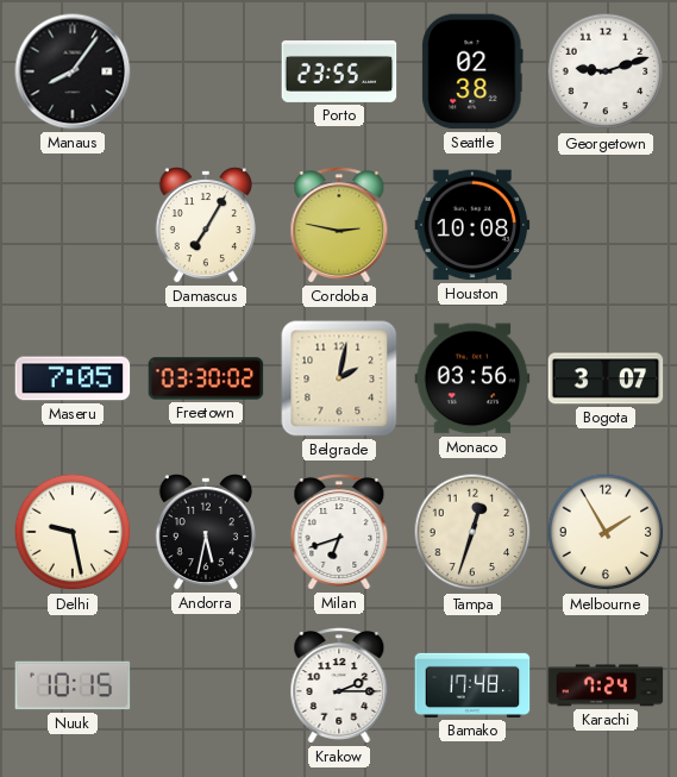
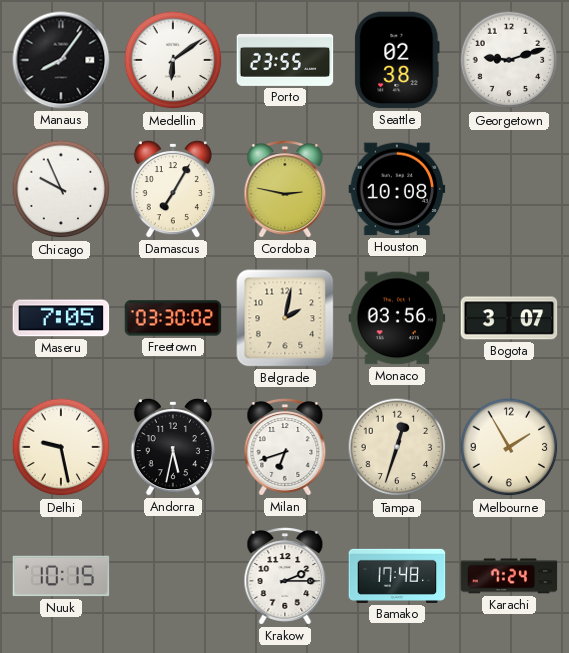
Medellin: none -> 6:09 (173, 60)
Chicago: none -> 9:56 (61, 189)
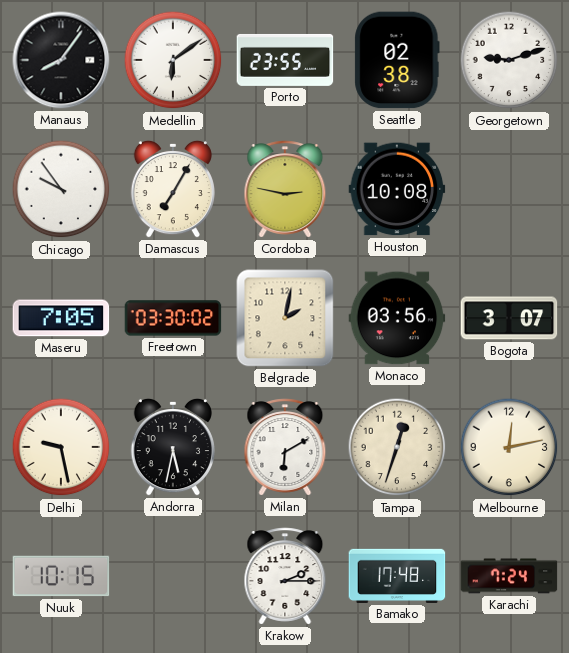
Chicago: 9:56 -> 9:54 (61, 189)
Milan: 6:42 -> 6:10 (285, 447)
Melbourne: 1:55 -> 12:13 (509, 447)
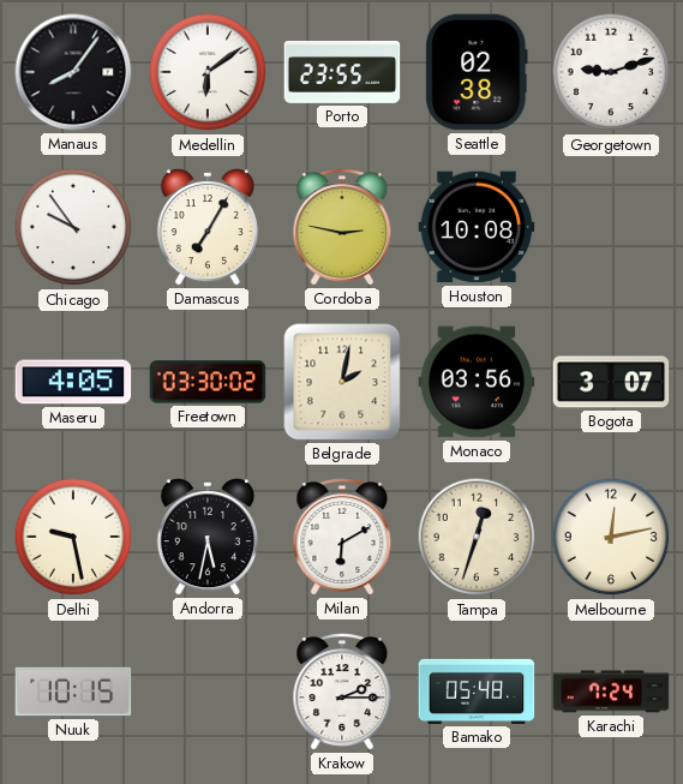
Maseru: 7:05 -> 4:05 (73, 382)
Bamako: 17:48 -> 05:48 (477, 692)
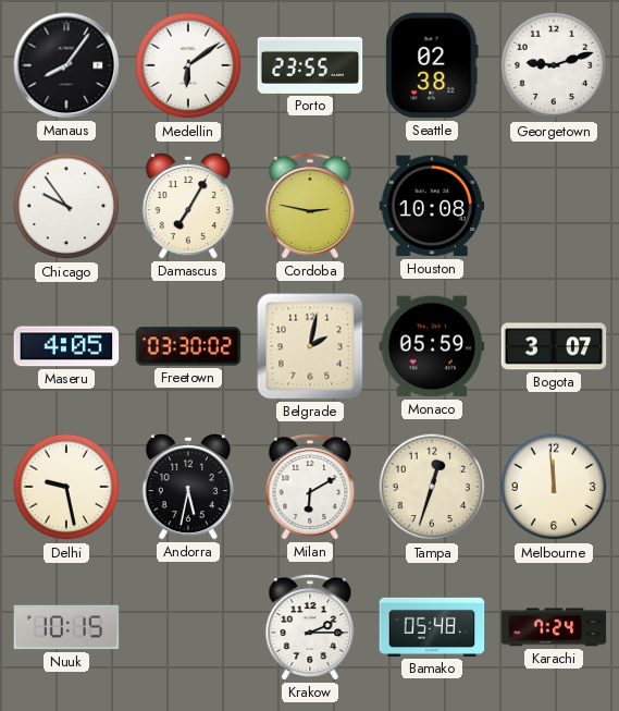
Monaco: 03:56 -> 05:59 (432, 346)
Melbourne: 12:13 -> 11:59 (554, 487)
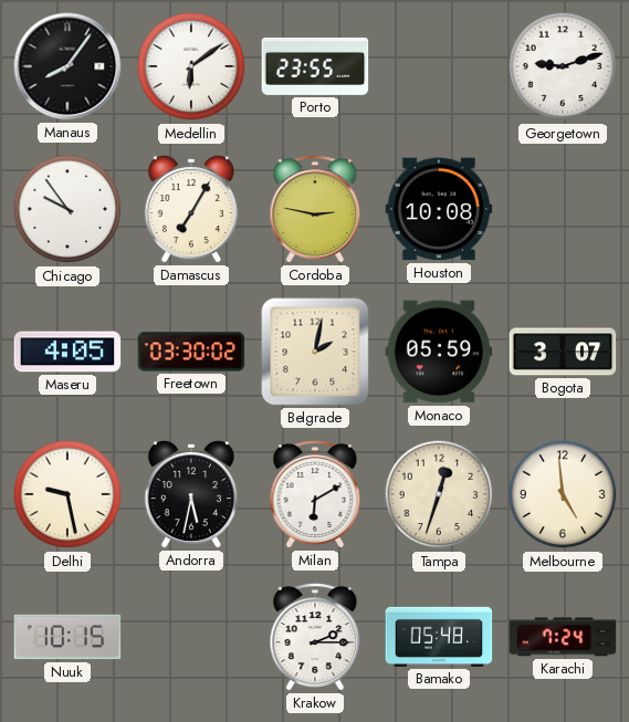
Seattle: 02:38 -> none (432, 65)
Melbourne: 11:59 -> 4:59 (563, 494)
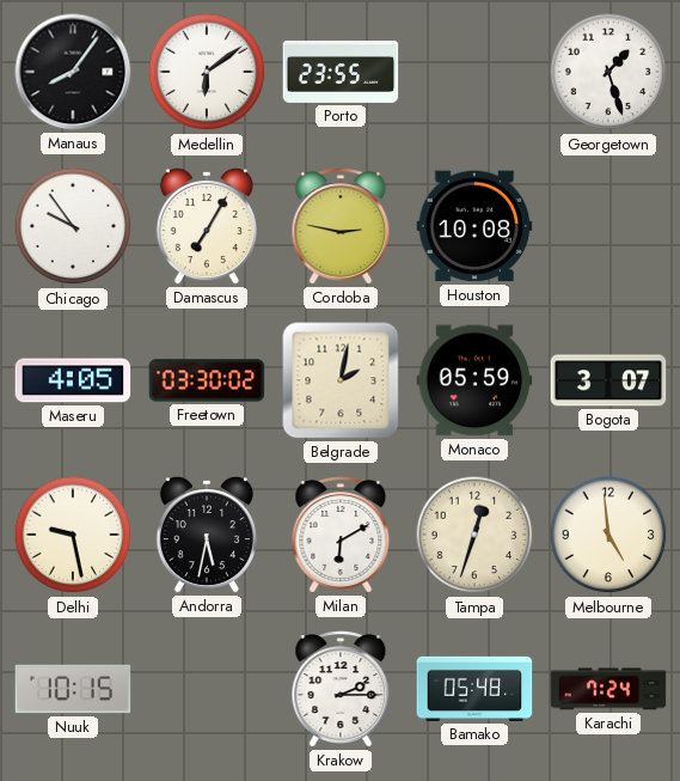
Georgetown: 9:12 -> 1:27 (608, 72)
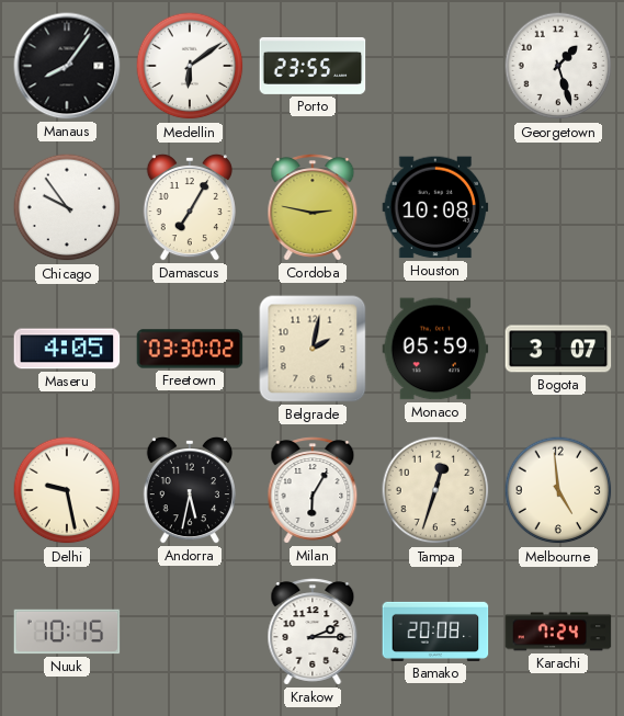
Milan: 6:10 -> 6:05 (313, 490)
Bamako: 05:48 -> 20:08 (435, 632)
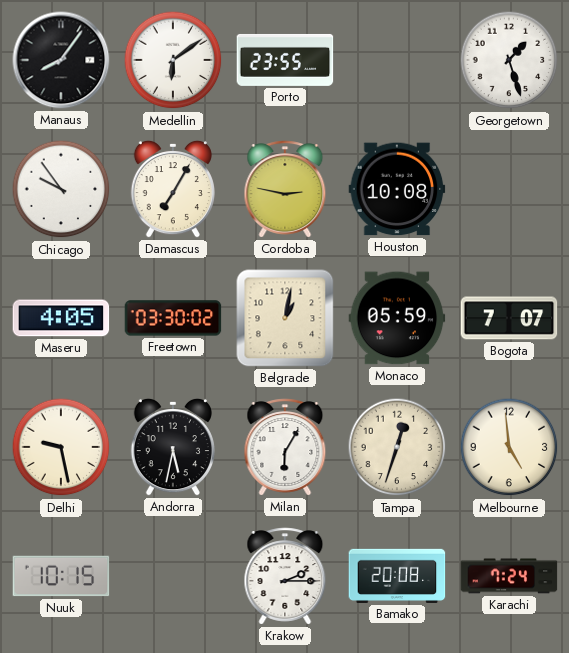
Belgrade: 2:02 -> 1:02 (285, 318)
Bogota: 3:07 -> 7:07 (509, 318)
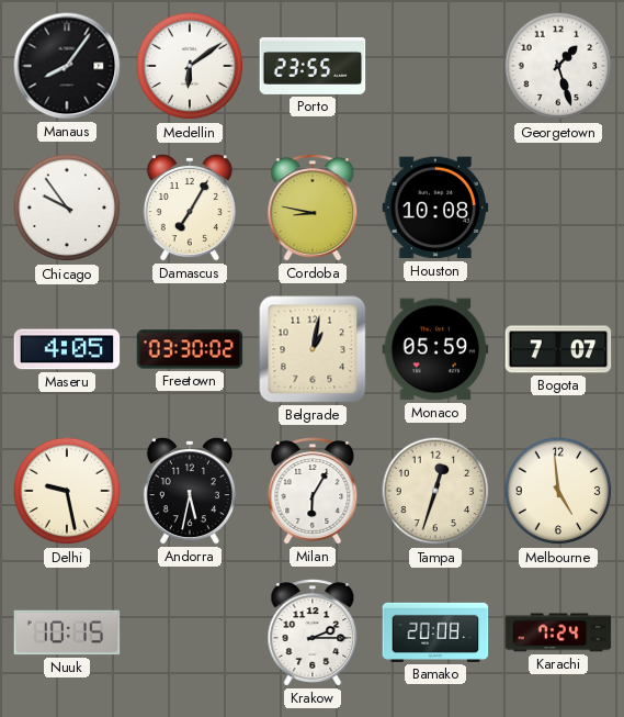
Cordoba: 2:47 -> 8:47 (313, 208)
